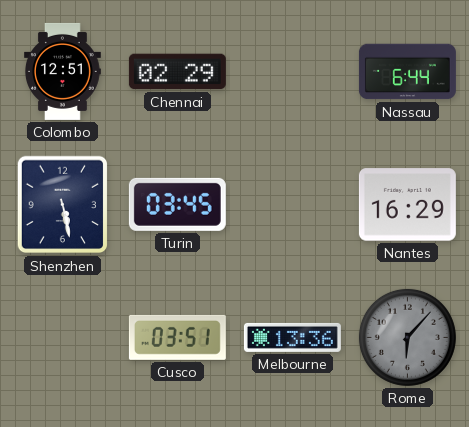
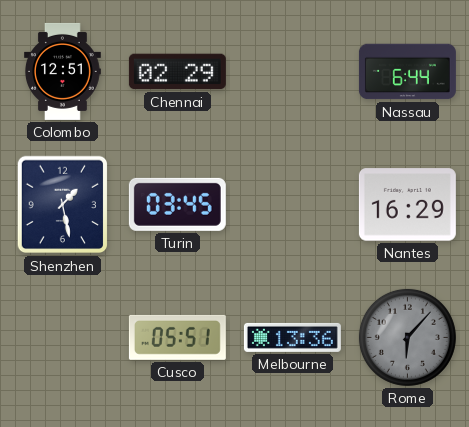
Shenzhen: 5:28 -> 1:28 (62, 205)
Cusco: 03:51 -> 05:51 (177, 337)
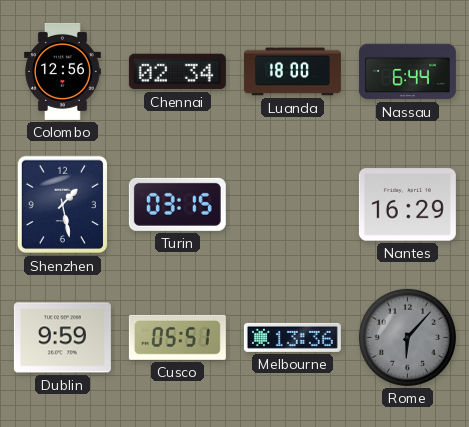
Colombo: 12:51 -> 12:56 (63, 71)
Chennai: 02:29 -> 02:34 (177, 72)
Luanda: none -> 18:00 (292, 72)
Turin: 03:45 -> 03:15 (177, 204)
Dublin: none -> 9:59 (62, 338)
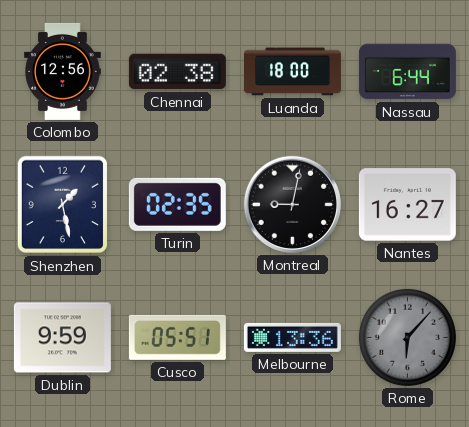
Chennai: 02:34 -> 02:38 (177, 72)
Turin: 03:15 -> 02:35 (177, 204)
Montreal: none -> 9:02 (292, 204)
Nantes: 16:29 -> 16:27 (407, 205)
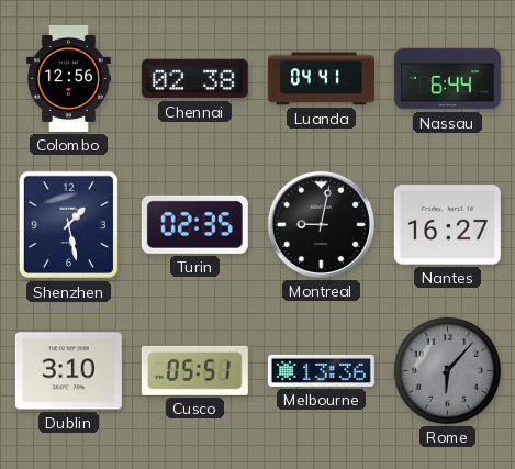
Luanda: 18:00 -> 04:41 (321, 79)
Dublin: 9:59 -> 3:10 (68, 371)
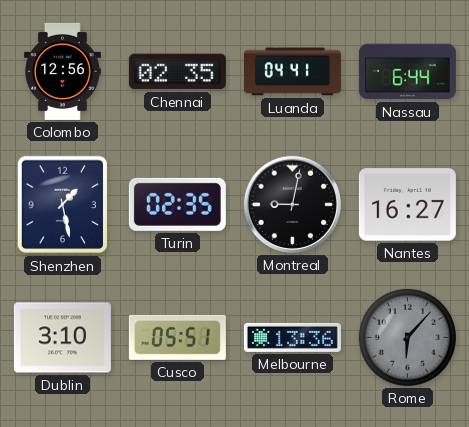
Chennai: 02:38 -> 02:35 (177, 72)
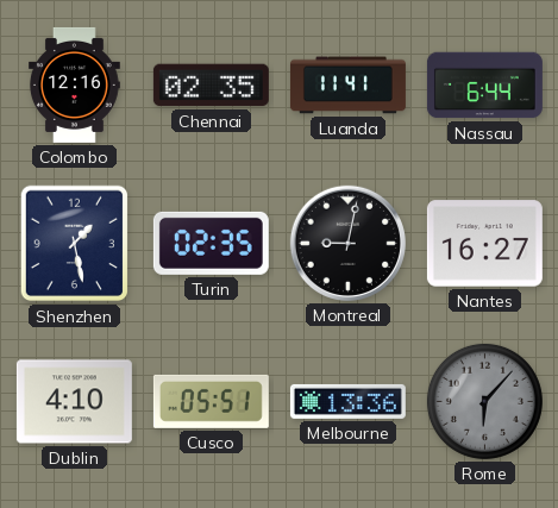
Colombo: 12:56 -> 12:16 (75, 84)
Luanda: 04:41 -> 11:41 (347, 86)
Dublin: 3:10 -> 4:10 (74, 402)
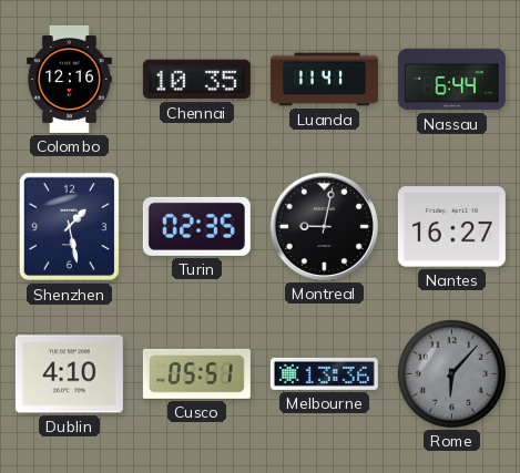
Chennai: 02:35 -> 10:35 (196, 80)
